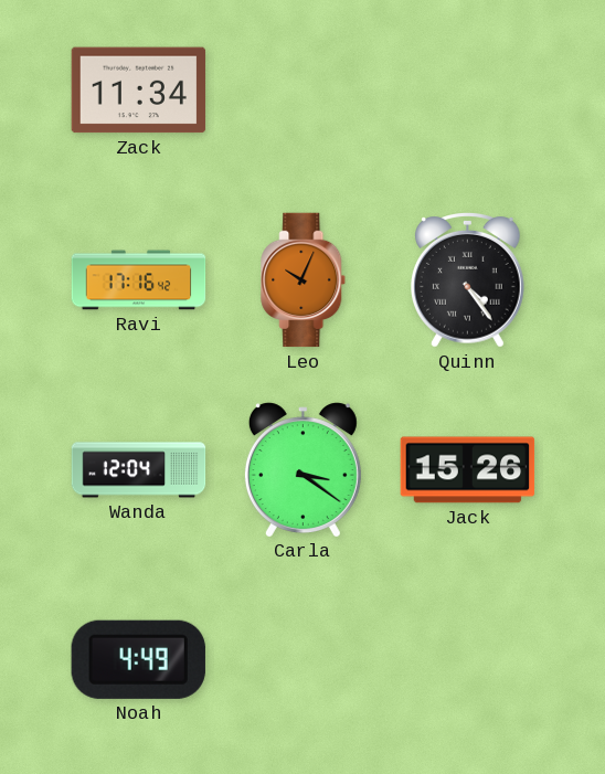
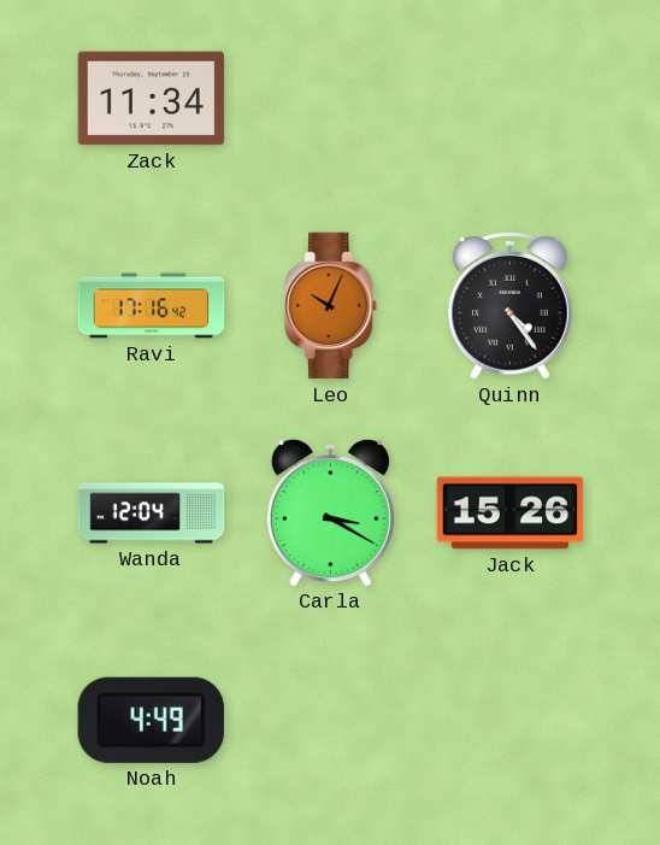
Carla: 3:21 -> 3:20 (330, 512)
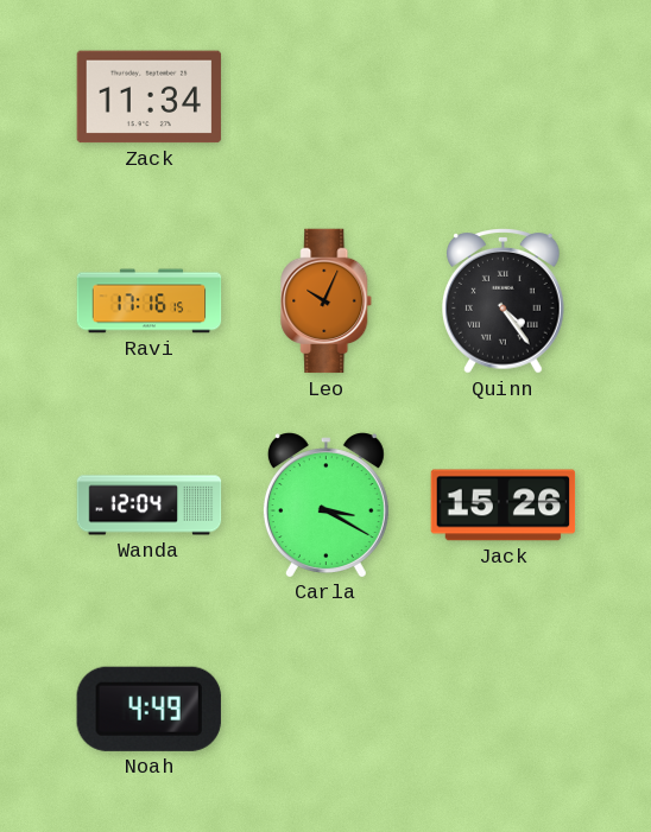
Ravi: 17:16:42 -> 17:16:15 (150, 301)
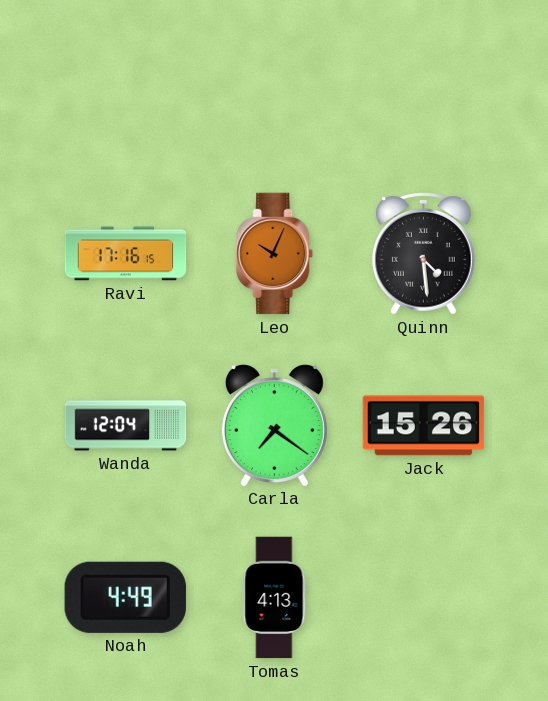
Zack: 11:34 -> none (150, 97)
Quinn: 4:24 -> 4:29 (424, 254)
Carla: 3:20 -> 7:21 (274, 425)
Tomas: none -> 4:13 (275, 598)
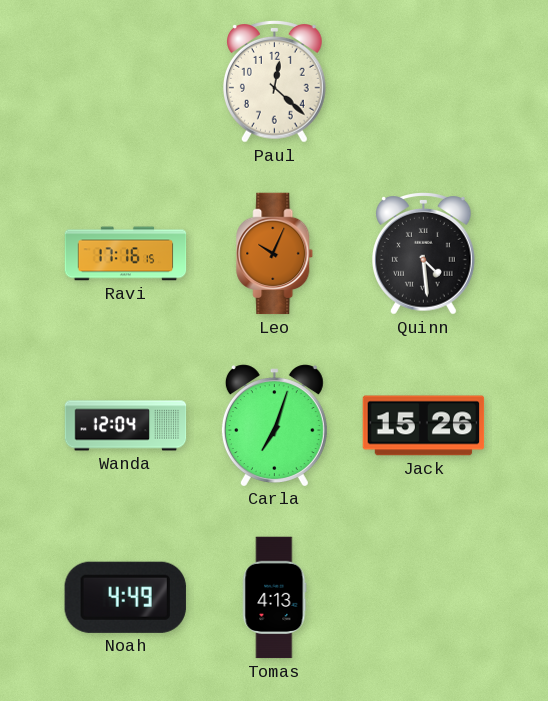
Paul: none -> 12:22 (275, 82)
Carla: 7:21 -> 7:03 (274, 425)
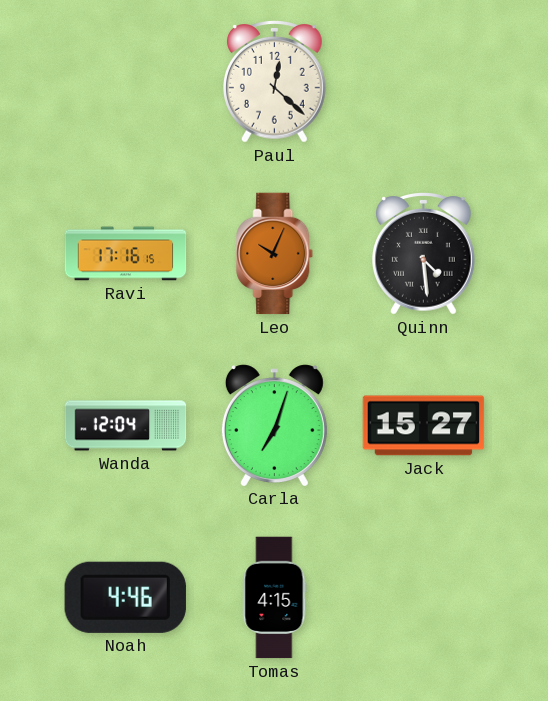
Jack: 15:26 -> 15:27 (424, 426)
Noah: 4:49 -> 4:46 (125, 597)
Tomas: 4:13 -> 4:15 (275, 598)
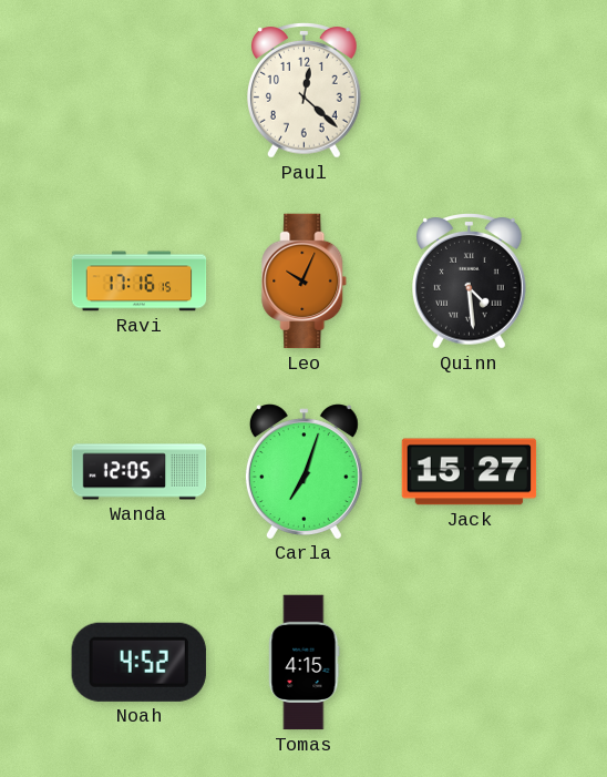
Wanda: 12:04 -> 12:05 (140, 472)
Noah: 4:46 -> 4:52 (138, 662)
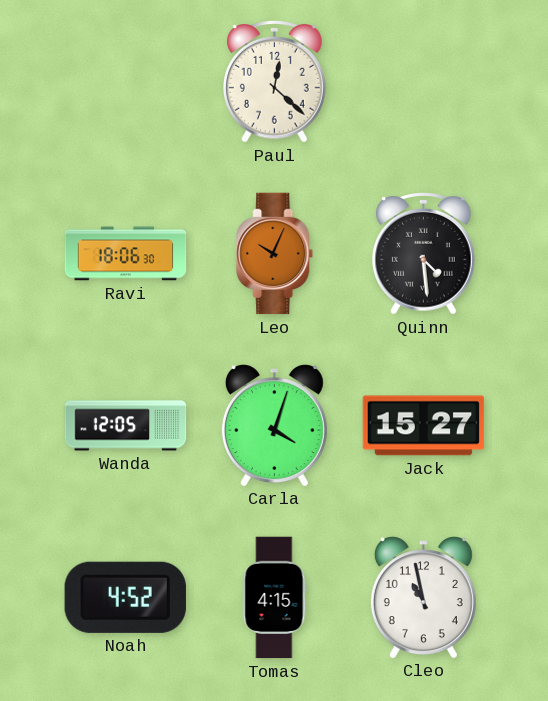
Ravi: 17:16 -> 18:06 (126, 254)
Carla: 7:03 -> 4:03 (274, 425)
Cleo: none -> 10:58 (423, 597)
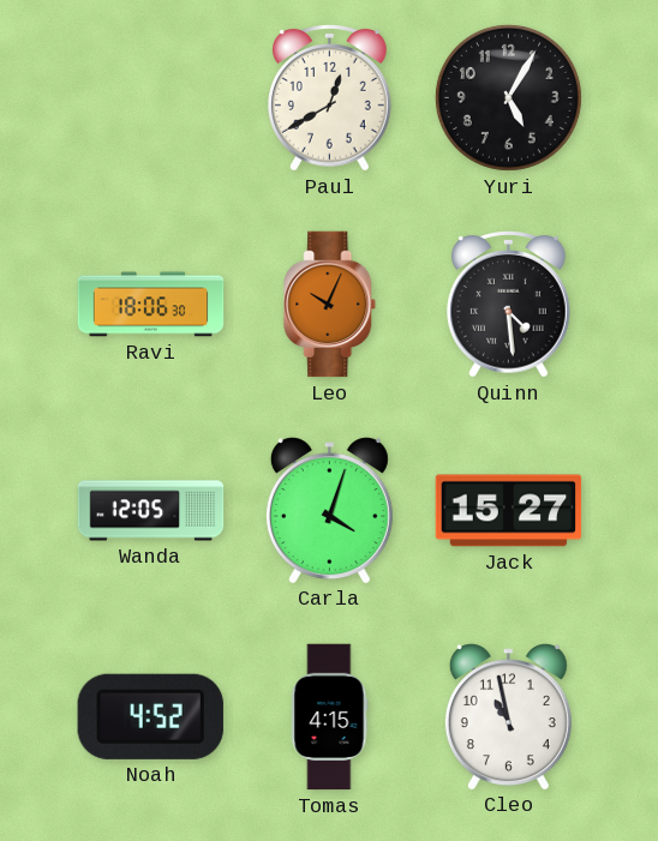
Paul: 12:22 -> 12:40 (330, 98)
Yuri: none -> 5:05 (508, 97)
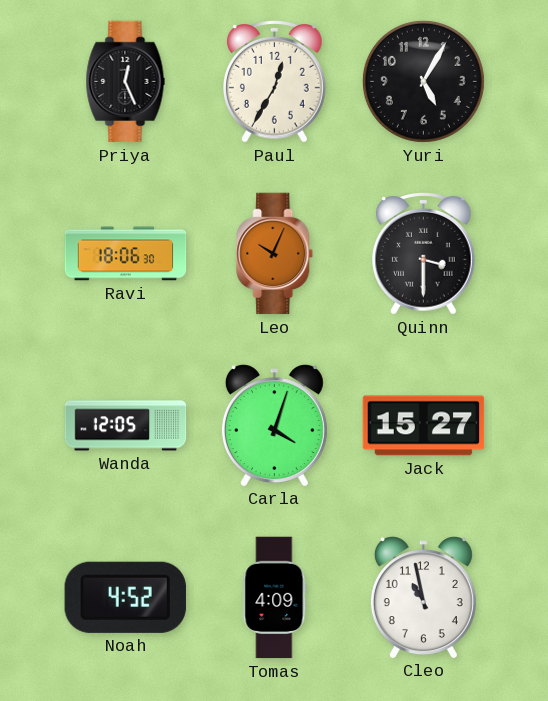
Priya: none -> 12:26 (126, 82)
Paul: 12:40 -> 12:35 (275, 82)
Quinn: 4:29 -> 3:30 (424, 254)
Tomas: 4:15 -> 4:09 (275, 598)
